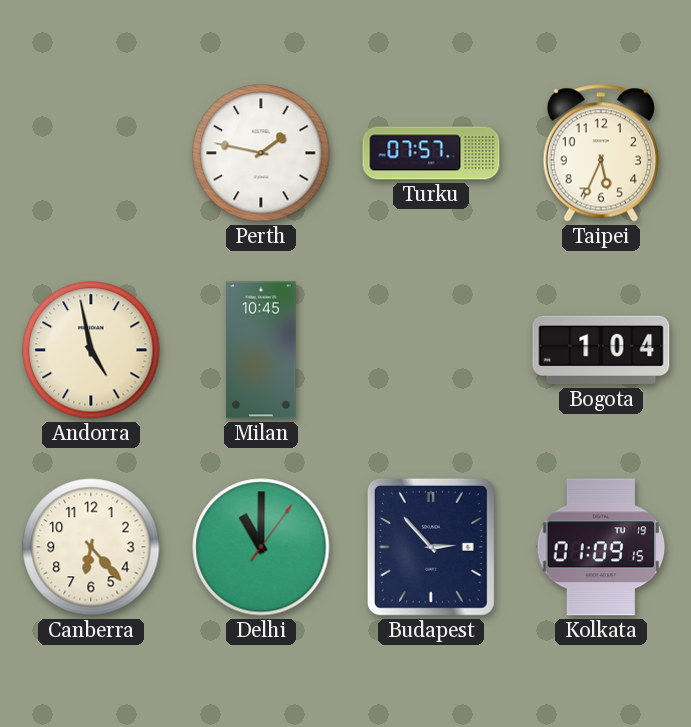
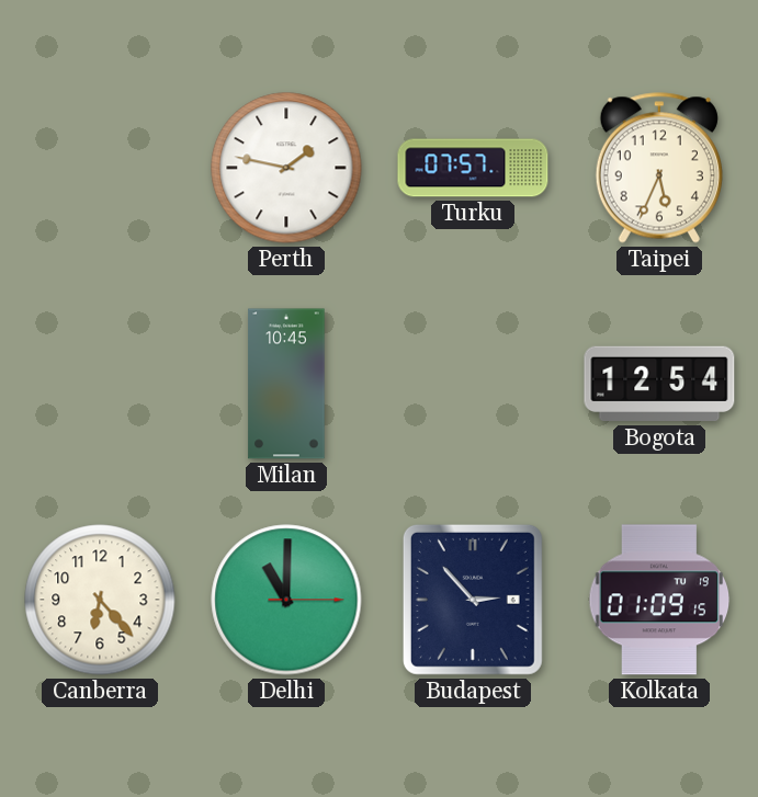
Andorra: 4:58 -> none (91, 350)
Bogota: 1:04 -> 12:54 (659, 384)
Delhi: 11:00:06 -> 11:00:15 (286, 600)
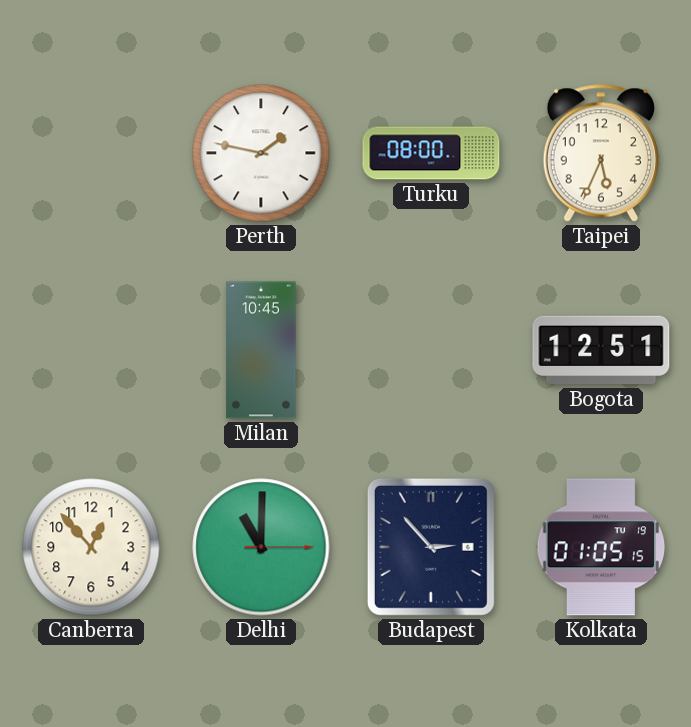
Turku: 07:57 -> 08:00 (431, 153)
Bogota: 12:54 -> 12:51 (601, 350)
Canberra: 6:23 -> 12:53 (91, 547)
Kolkata: 01:09 -> 01:05 (601, 547)
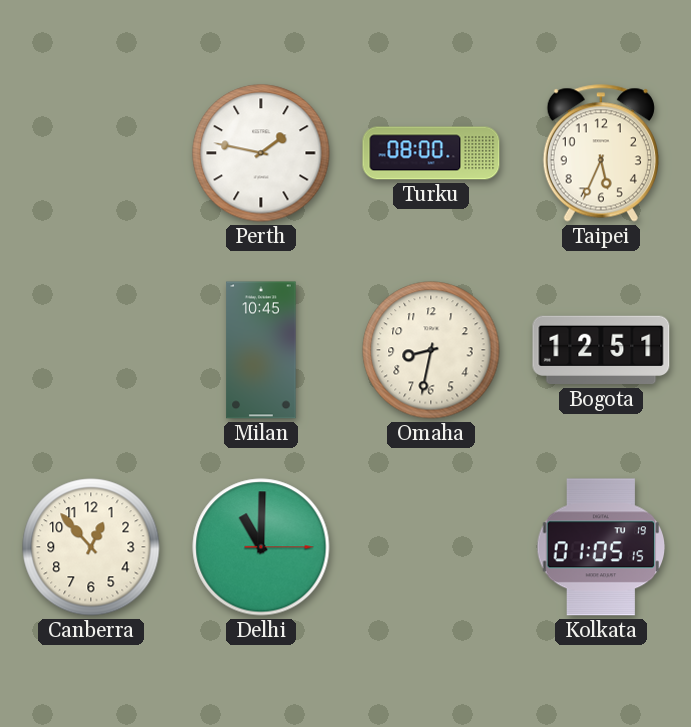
Omaha: none -> 8:32 (431, 350)
Budapest: 2:53 -> none (431, 547)
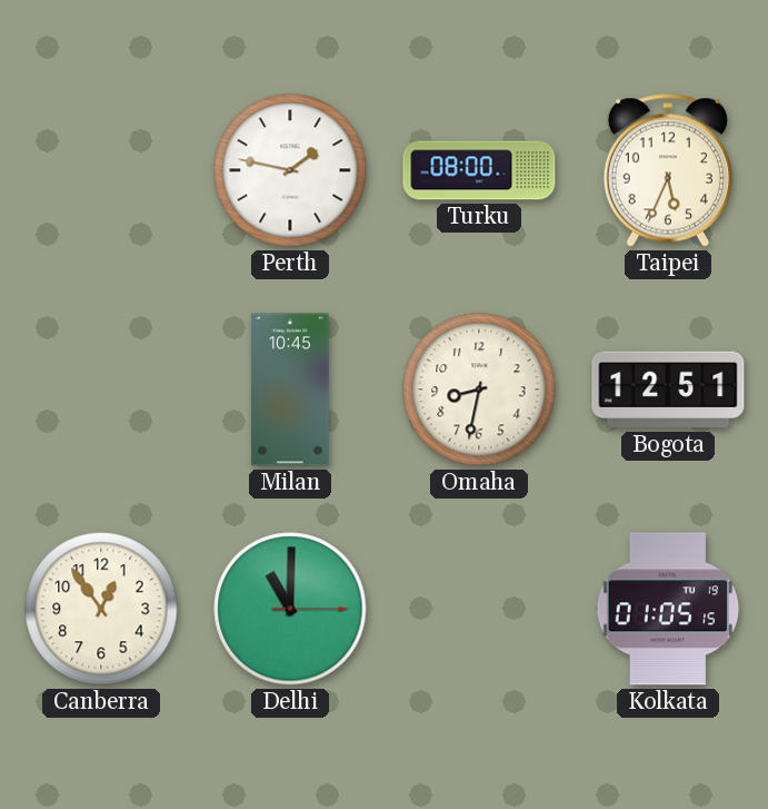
Canberra: 12:53 -> 12:54 (101, 609)
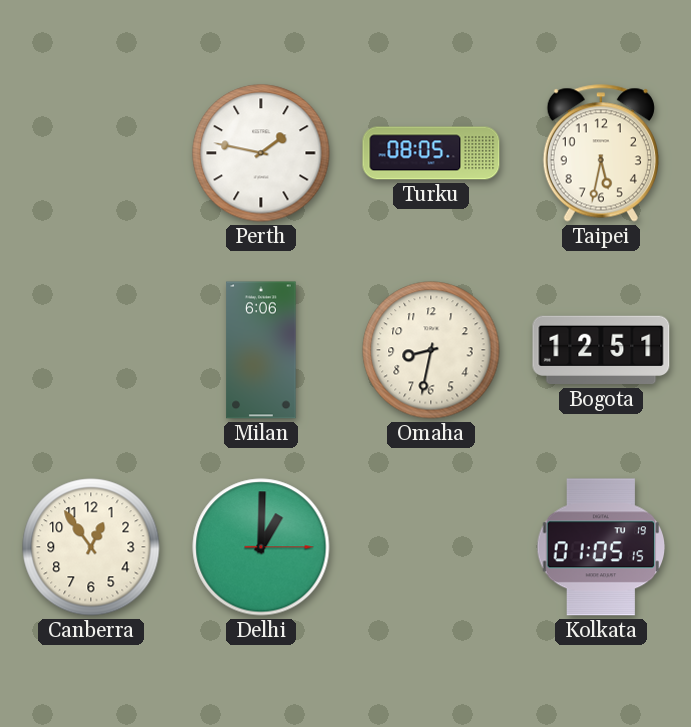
Turku: 08:00 -> 08:05 (431, 153)
Taipei: 5:34 -> 5:32 (601, 153)
Milan: 10:45 -> 6:06 (261, 350)
Delhi: 11:00 -> 1:00 (261, 547)
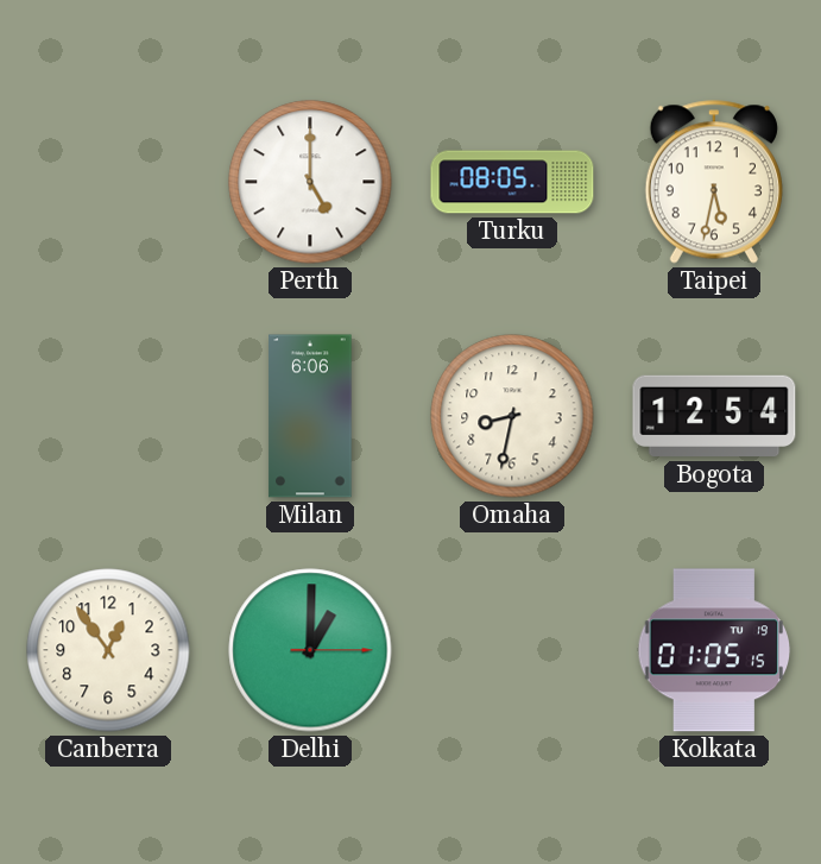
Perth: 1:47 -> 5:00 (310, 182)
Bogota: 12:51 -> 12:54 (714, 416)
